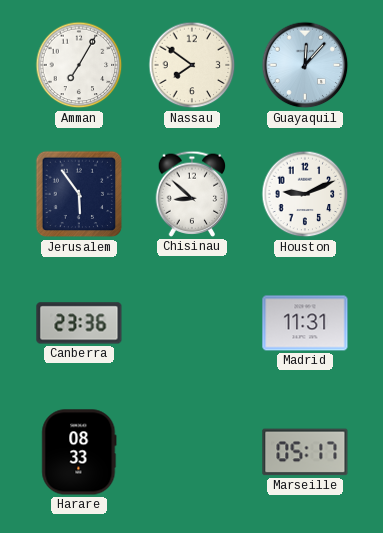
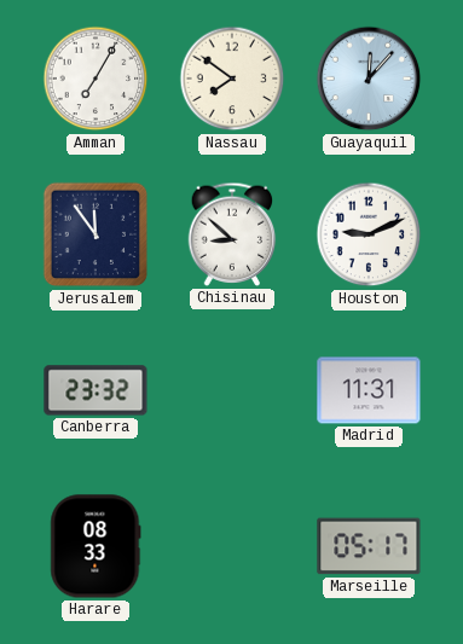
Jerusalem: 5:54 -> 11:54 (96, 234)
Canberra: 23:36 -> 23:32 (96, 390)
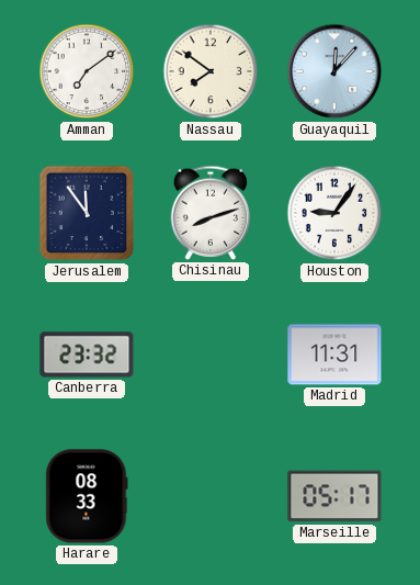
Amman: 7:05 -> 7:09 (87, 71)
Chisinau: 8:52 -> 8:12 (211, 213)
Houston: 9:11 -> 9:06 (334, 213)
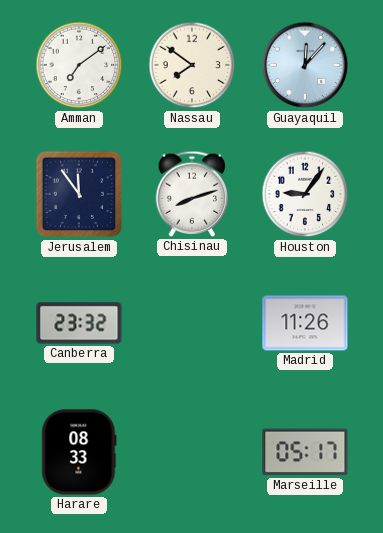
Madrid: 11:31 -> 11:26 (305, 323)
